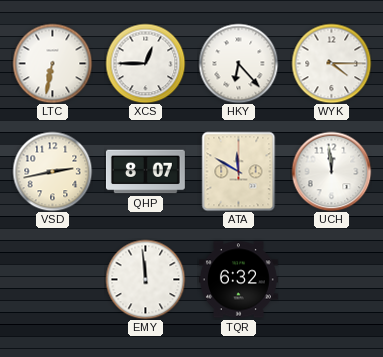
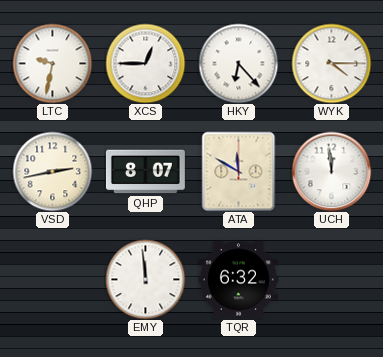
LTC: 6:32 -> 9:32 (52, 63)
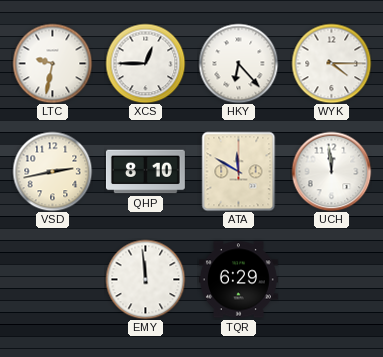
QHP: 8:07 -> 8:10 (145, 172)
TQR: 6:32 -> 6:29 (238, 280)
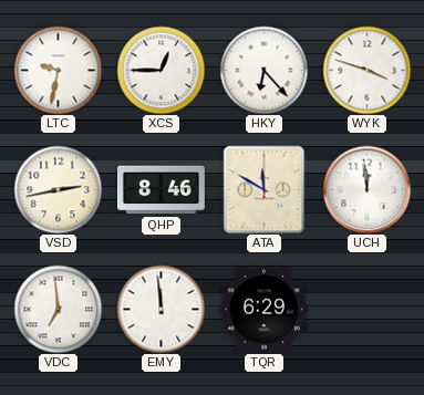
WYK: 4:15 -> 3:48 (366, 70)
QHP: 8:10 -> 8:46 (161, 190)
VDC: none -> 6:59 (58, 309)
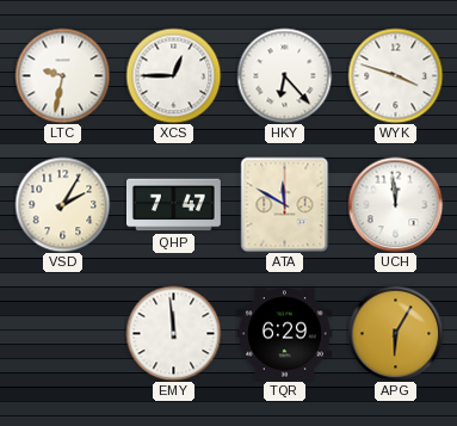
VSD: 2:43 -> 2:05 (62, 204)
QHP: 8:46 -> 7:47 (173, 205)
VDC: 6:59 -> none (58, 309)
APG: none -> 6:05 (395, 333)
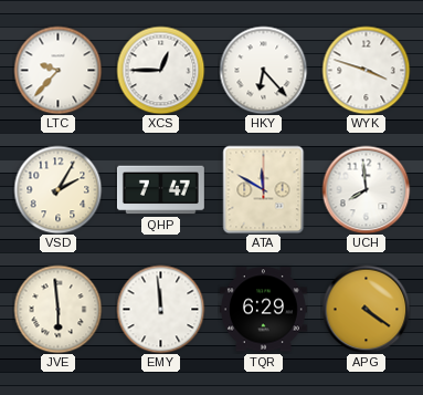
LTC: 9:32 -> 9:37 (57, 70)
UCH: 11:59 -> 7:59 (366, 189)
JVE: none -> 5:59 (57, 309)
APG: 6:05 -> 4:21 (366, 309)
